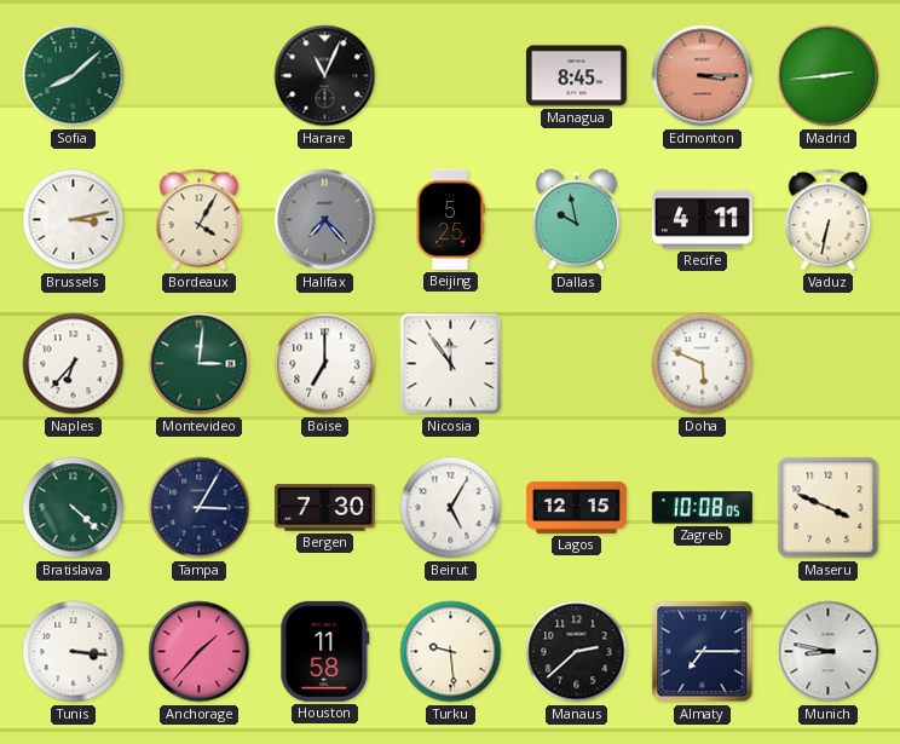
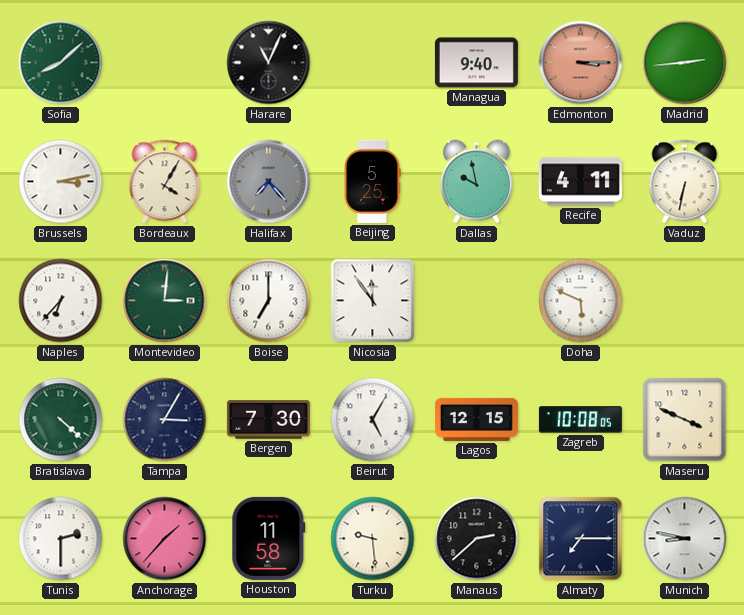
Managua: 8:45 -> 9:40 (476, 63)
Tunis: 3:16 -> 2:30 (61, 539)
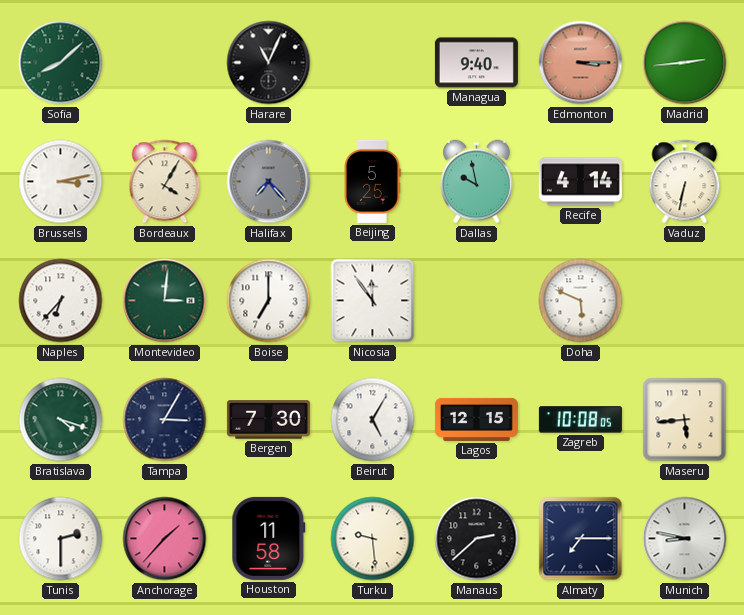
Recife: 4:11 -> 4:14 (580, 182)
Bratislava: 4:22 -> 4:18 (61, 420)
Maseru: 3:49 -> 5:44 (685, 420)
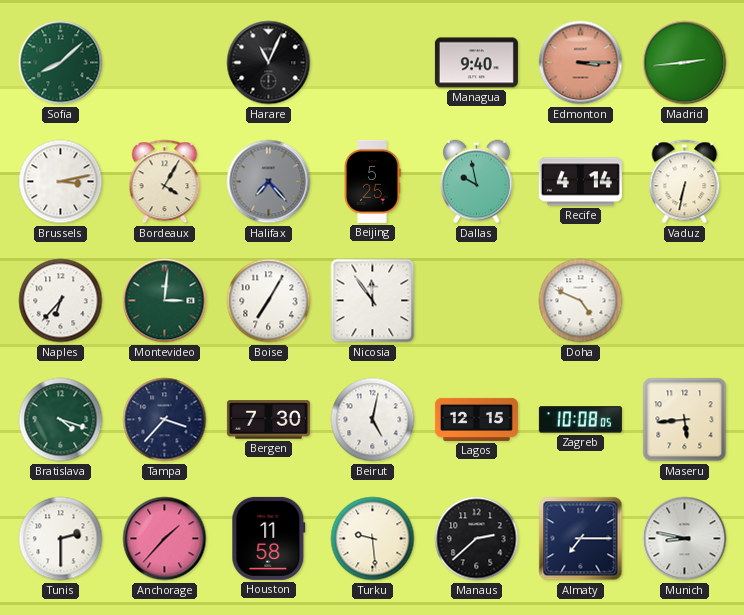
Boise: 7:00 -> 7:05 (269, 301)
Doha: 5:49 -> 4:49 (581, 301)
Tampa: 3:05 -> 3:37 (165, 420)
Beirut: 5:05 -> 5:02 (373, 420)
